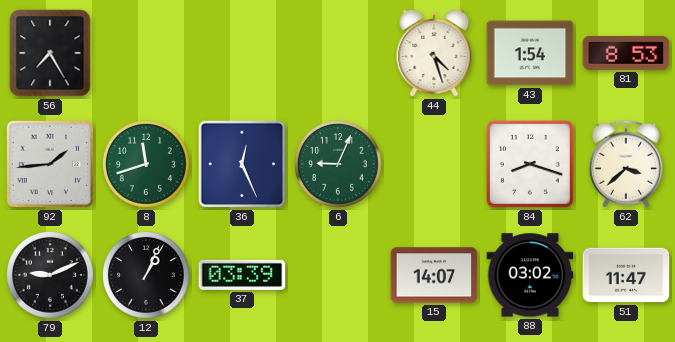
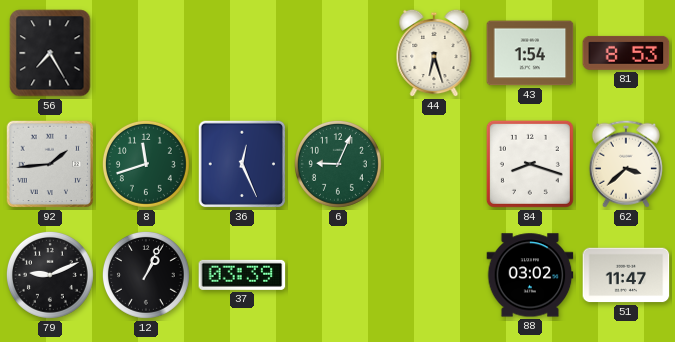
44: 4:27 -> 6:27 (434, 53)
15: 14:07 -> none (434, 275)
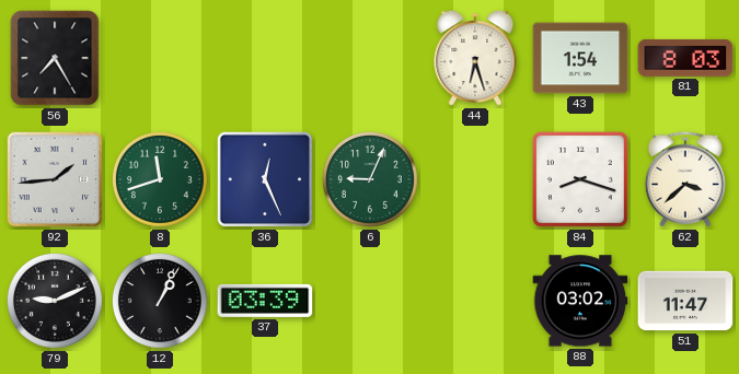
81: 8:53 -> 8:03 (685, 58)
